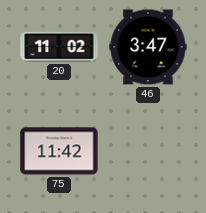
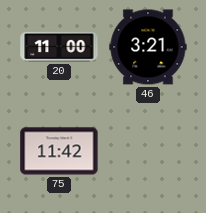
20: 11:02 -> 11:00 (59, 47)
46: 3:47 -> 3:21 (148, 47)
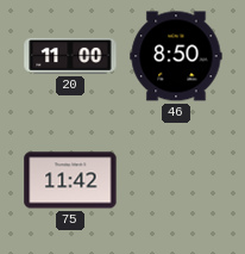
46: 3:21 -> 8:50 (176, 56)
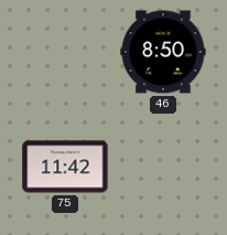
20: 11:00 -> none (70, 56)
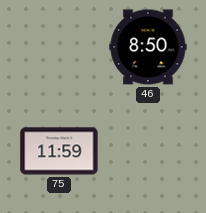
75: 11:42 -> 11:59 (59, 151)
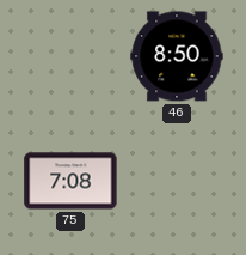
75: 11:59 -> 7:08 (70, 181)
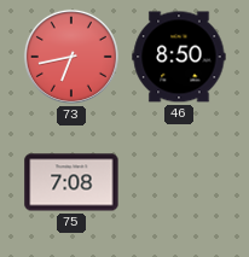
73: none -> 6:43 (71, 57)
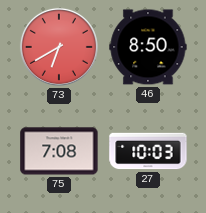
73: 6:43 -> 6:40 (59, 47)
27: none -> 10:03 (148, 151)
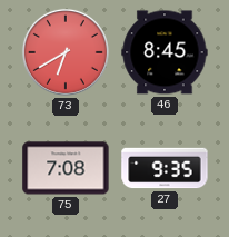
46: 8:50 -> 8:45 (165, 52)
27: 10:03 -> 9:35 (165, 168)
